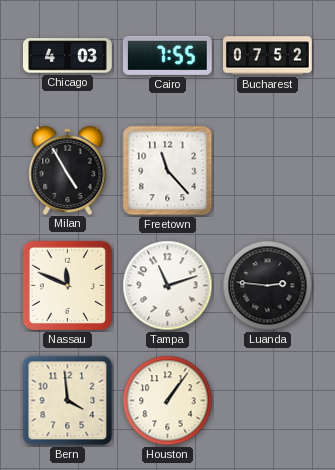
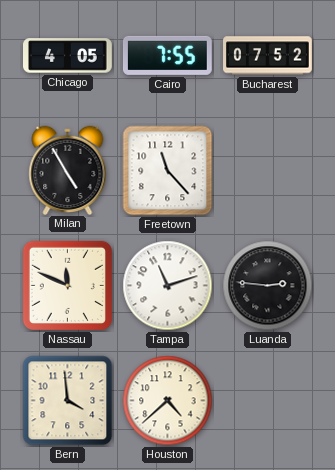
Chicago: 4:03 -> 4:05 (68, 56)
Houston: 1:06 -> 4:38 (168, 401)
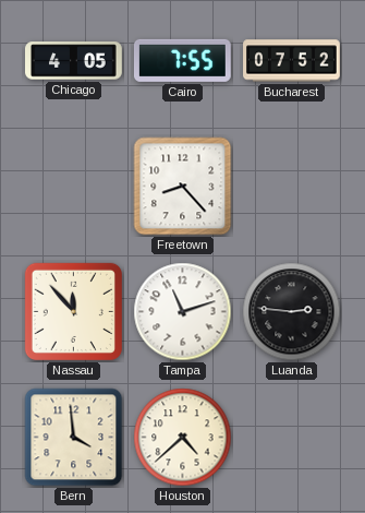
Milan: 4:55 -> none (68, 170)
Freetown: 11:23 -> 8:23 (183, 187)
Nassau: 11:49 -> 11:53 (73, 311)
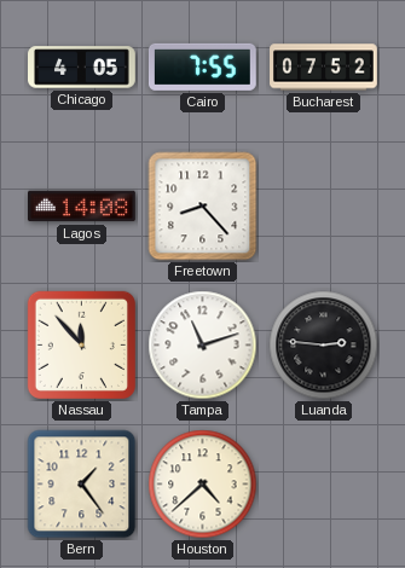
Lagos: none -> 14:08 (82, 207)
Bern: 3:59 -> 1:24 (82, 485)
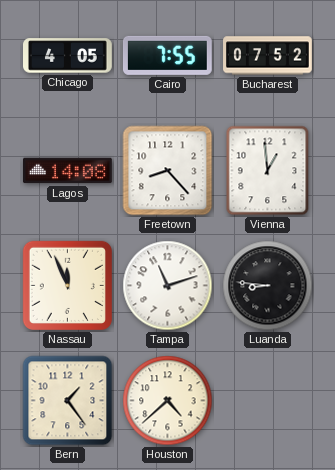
Vienna: none -> 12:59 (268, 171)
Nassau: 11:53 -> 11:56 (67, 285)
Luanda: 2:46 -> 8:46 (268, 286)
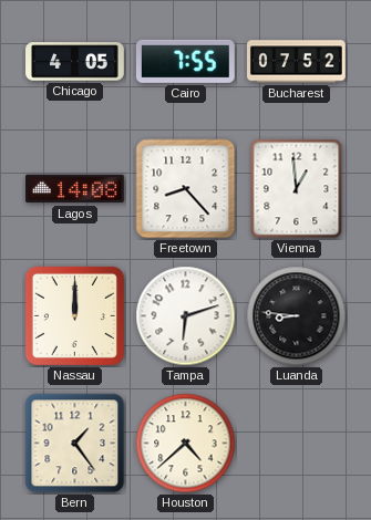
Nassau: 11:56 -> 12:00 (74, 315)
Tampa: 11:12 -> 6:12 (186, 316)
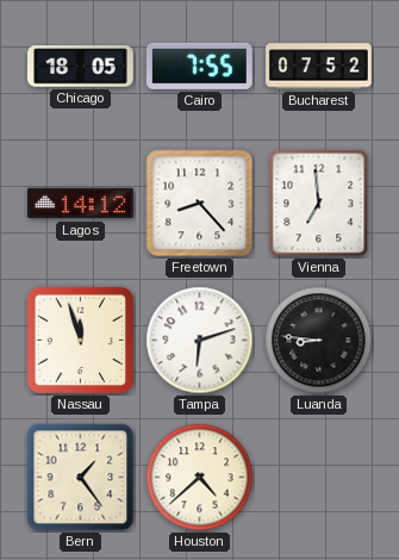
Chicago: 4:05 -> 18:05 (81, 67)
Lagos: 14:08 -> 14:12 (81, 204)
Vienna: 12:59 -> 6:59 (319, 204)
Nassau: 12:00 -> 11:57 (80, 340)
